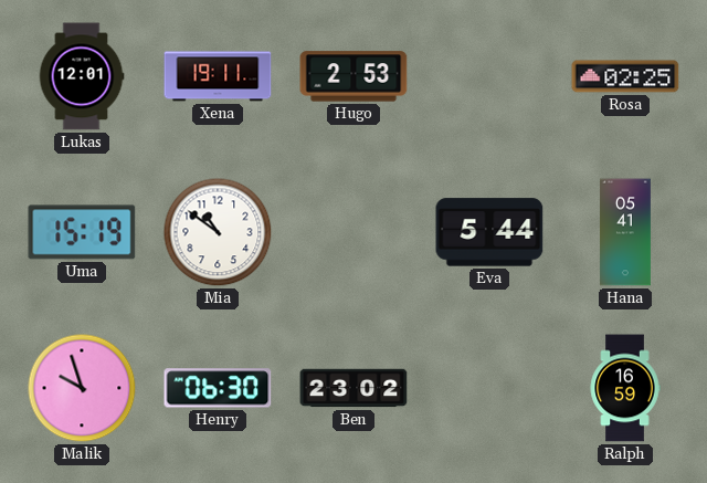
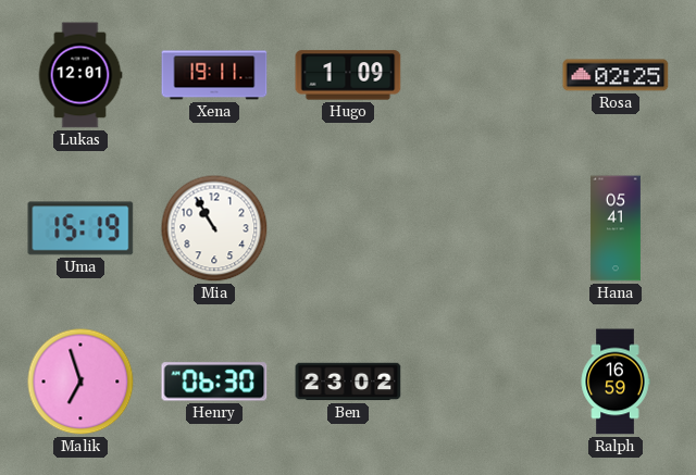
Hugo: 2:53 -> 1:09 (348, 75)
Mia: 10:51 -> 10:55 (214, 228)
Eva: 5:44 -> none (489, 232)
Malik: 9:57 -> 6:57 (80, 382)
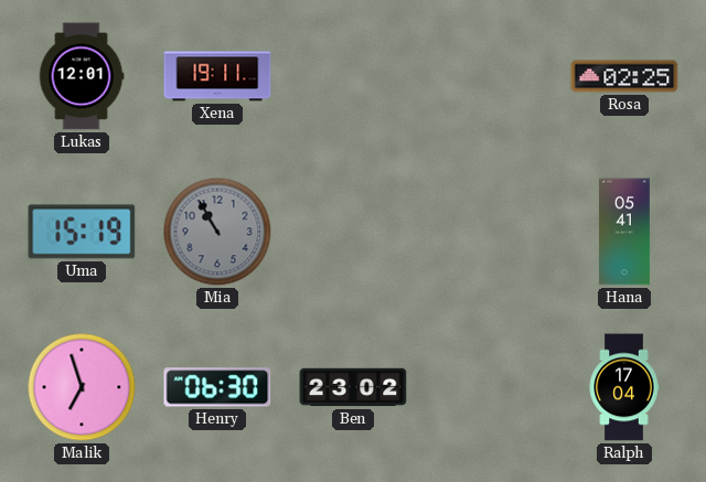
Hugo: 1:09 -> none (348, 75)
Mia dial: white -> grey (217, 232)
Ralph: 16:59 -> 17:04 (624, 387)
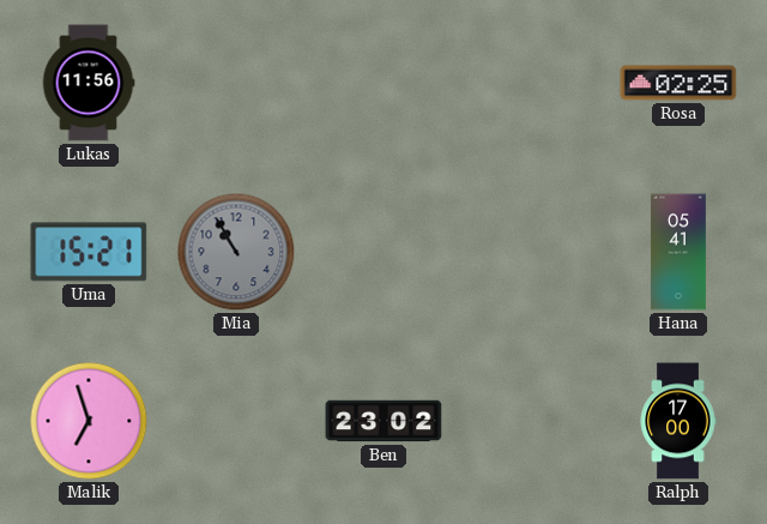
Lukas: 12:01 -> 11:56 (89, 83)
Xena: 19:11 -> none (217, 76)
Uma: 15:19 -> 15:21 (89, 252)
Henry: 06:30 -> none (217, 387)
Ralph: 17:04 -> 17:00 (678, 421)
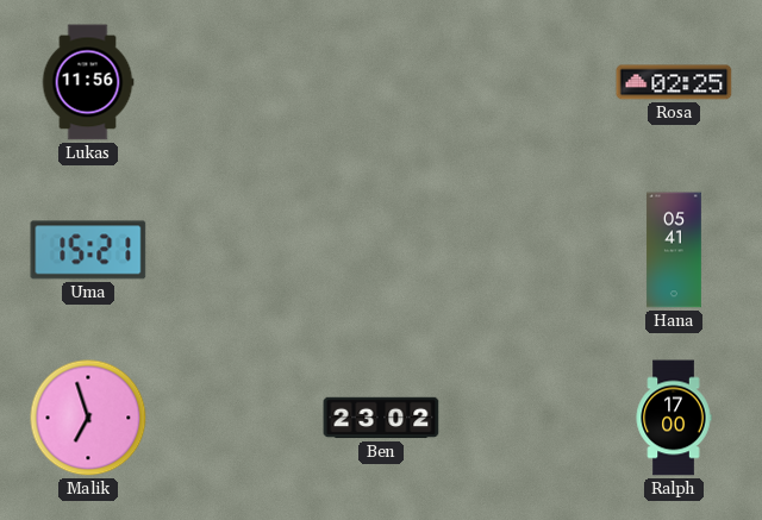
Mia: 10:55 -> none (236, 252)
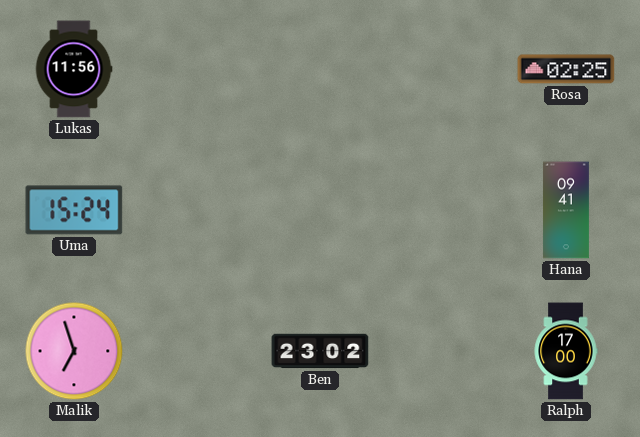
Uma: 15:21 -> 15:24 (74, 210)
Hana: 05:41 -> 09:41 (566, 210)
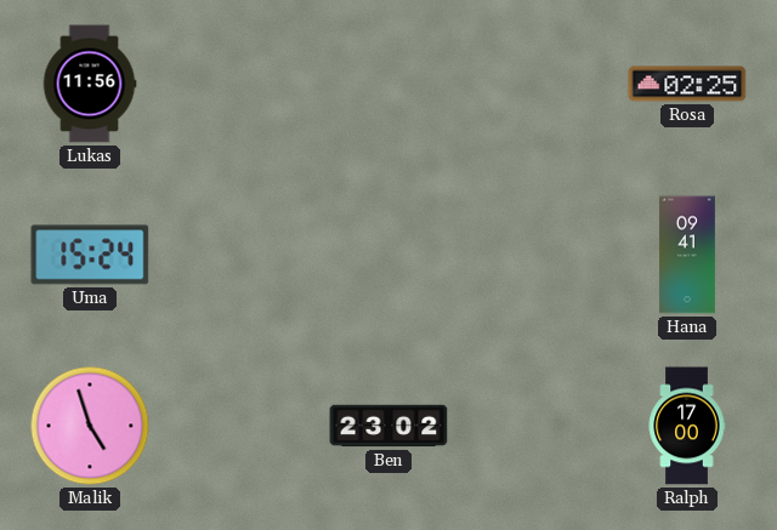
Malik: 6:57 -> 4:57 (90, 426)
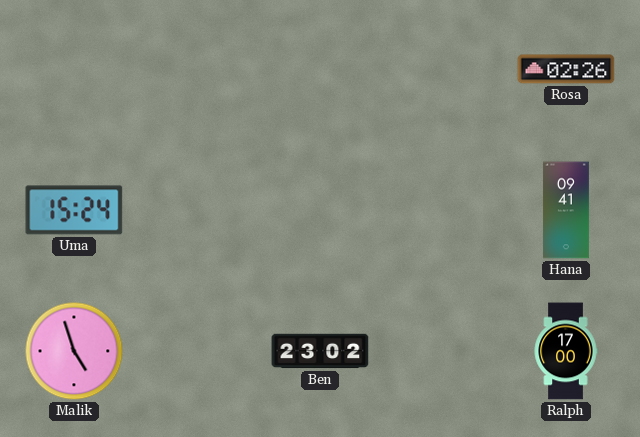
Lukas: 11:56 -> none (90, 84)
Rosa: 02:25 -> 02:26 (566, 69)
